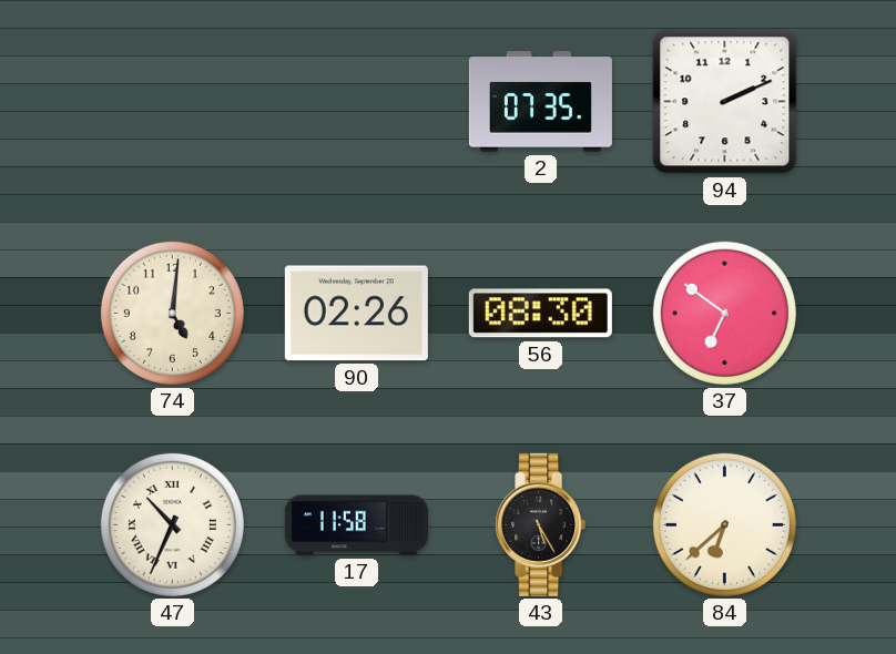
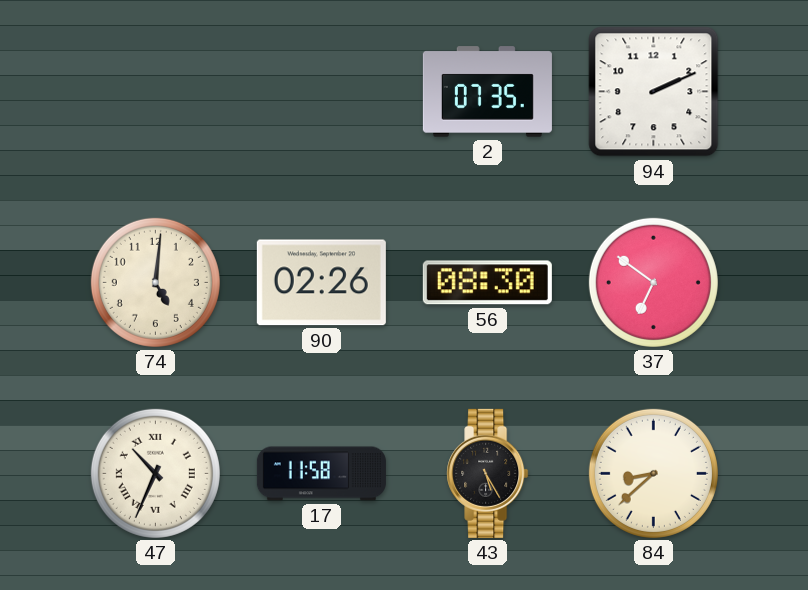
84: 6:38 -> 8:38 (653, 473)
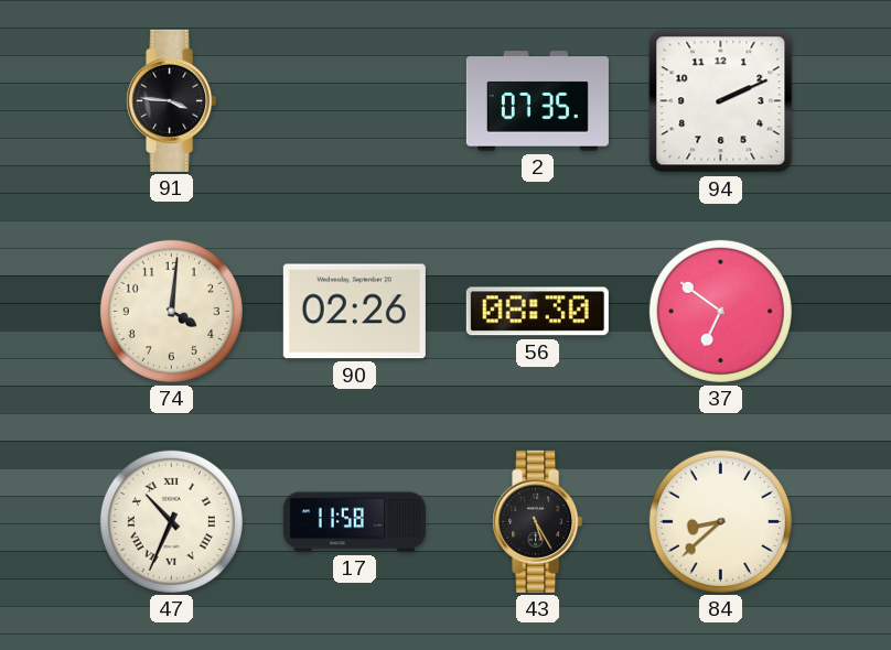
91: none -> 3:46 (172, 100)
74: 5:01 -> 4:01 (171, 311)
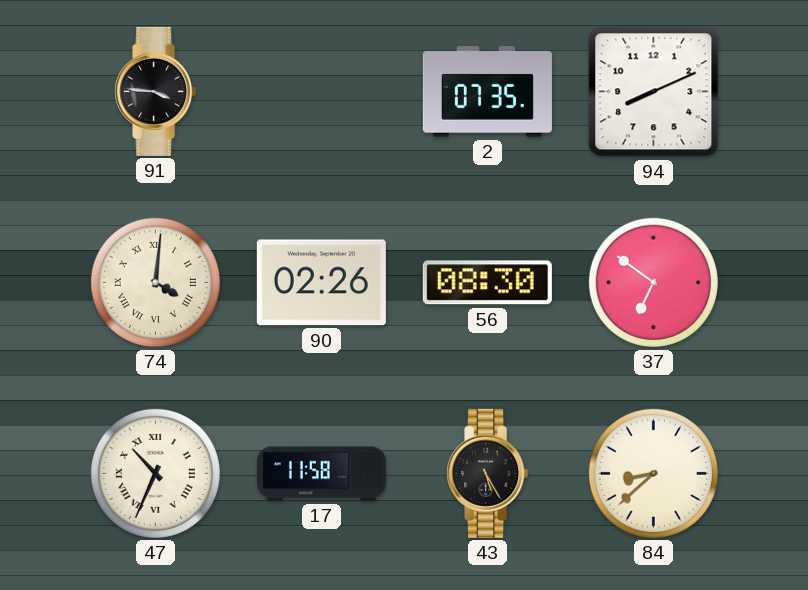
94: 2:11 -> 8:11 (654, 92)
74 numerals: Arabic -> Roman (155, 282)
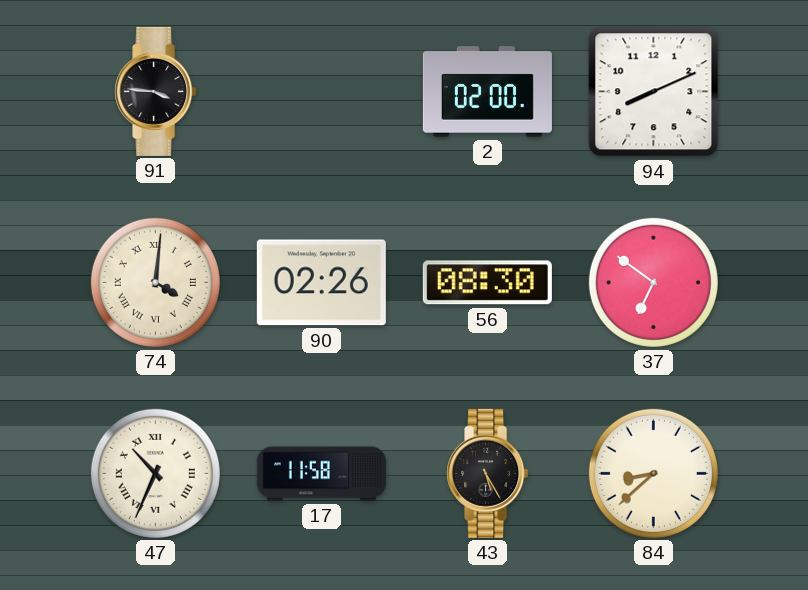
2: 07:35 -> 02:00 (487, 92)
